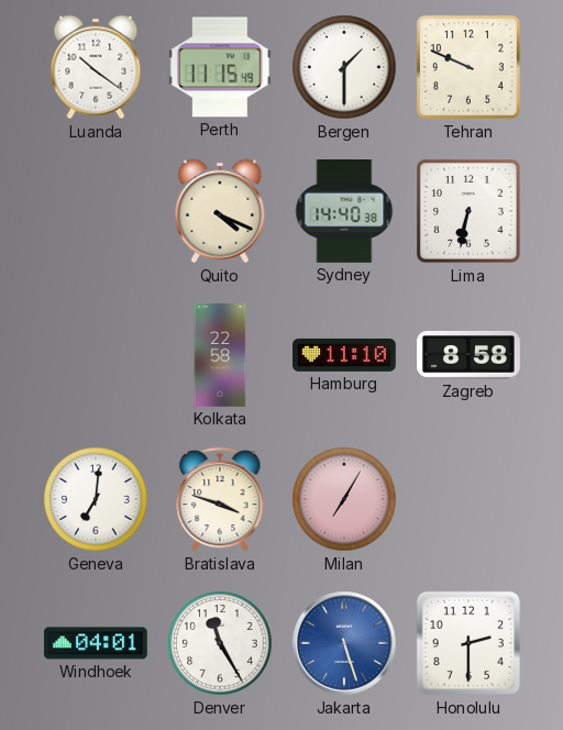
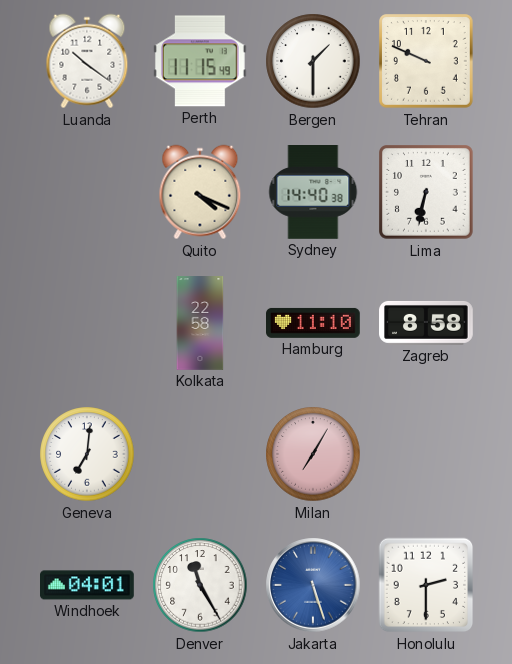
Bratislava: 3:48 -> none (220, 499)
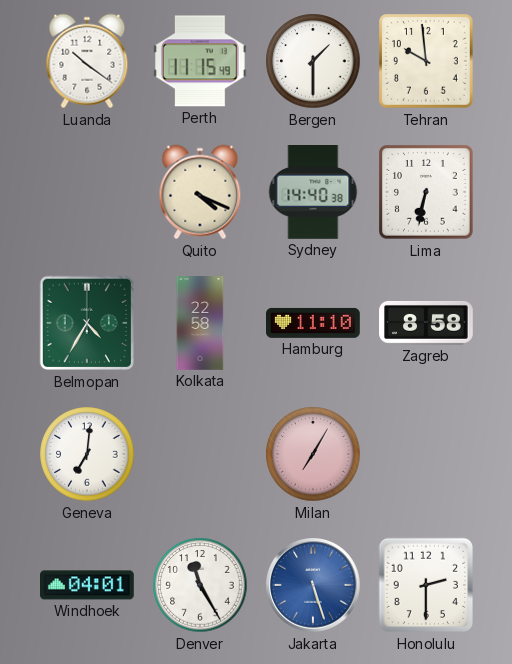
Tehran: 9:49 -> 9:59 (427, 62)
Belmopan: none -> 4:35 (87, 323)
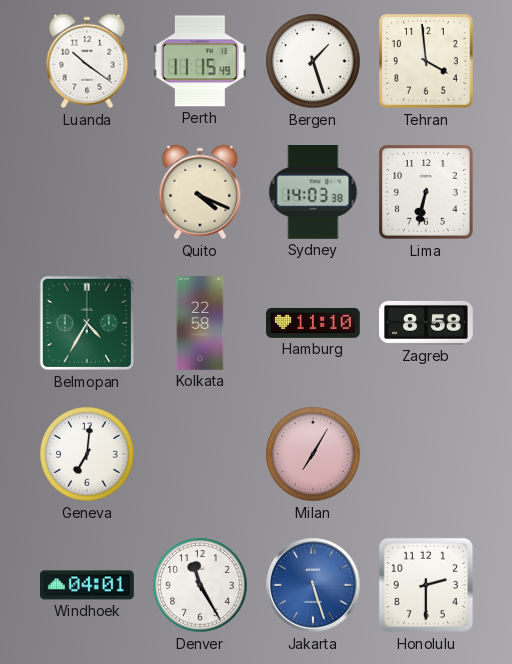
Bergen: 1:30 -> 1:27 (313, 61)
Tehran: 9:59 -> 3:59 (427, 62)
Sydney: 14:40 -> 14:03 (313, 193)
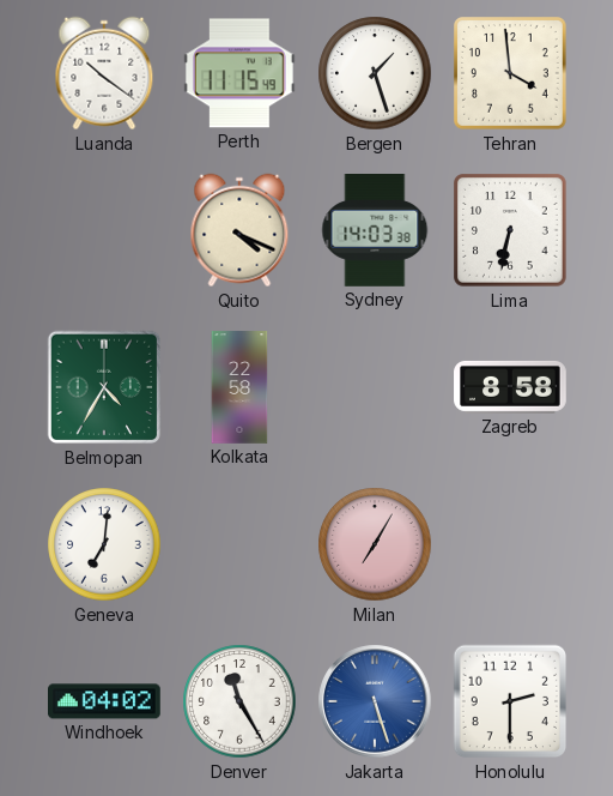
Hamburg: 11:10 -> none (314, 323)
Windhoek: 04:01 -> 04:02 (105, 701)
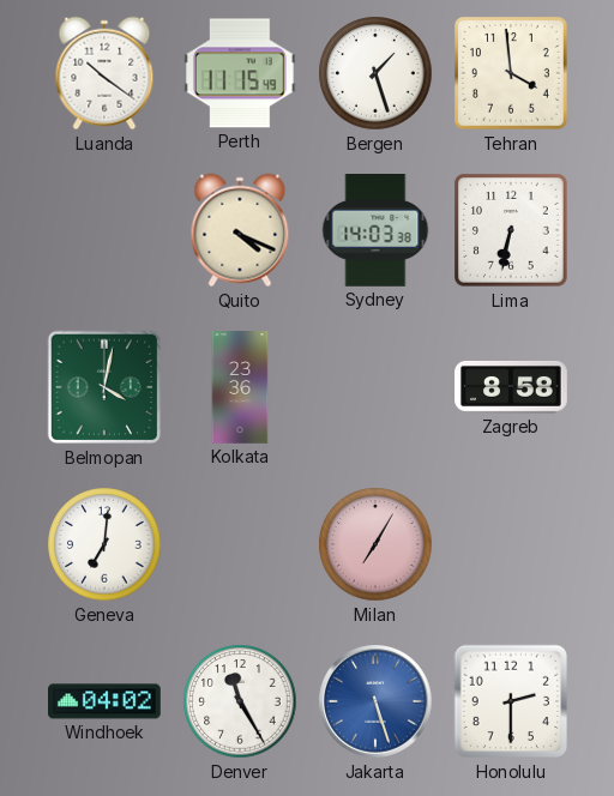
Belmopan: 4:35 -> 4:02 (104, 387)
Kolkata: 22:58 -> 23:36 (240, 387)
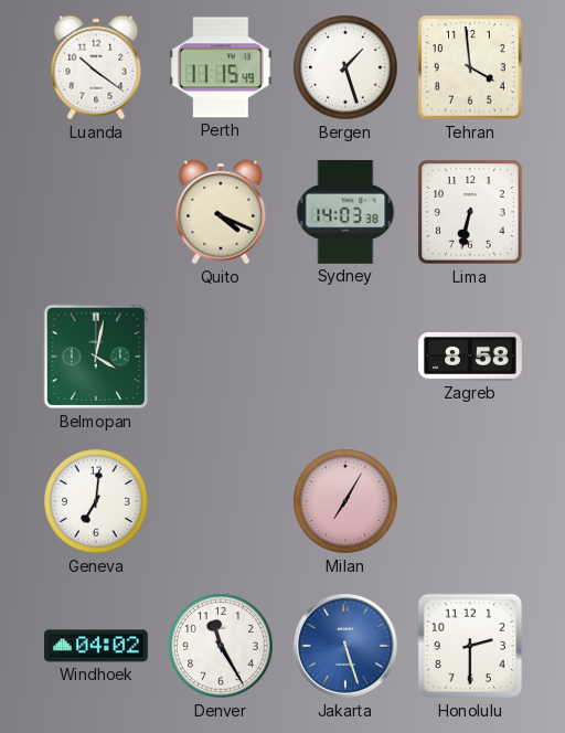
Kolkata: 23:36 -> none (240, 387)
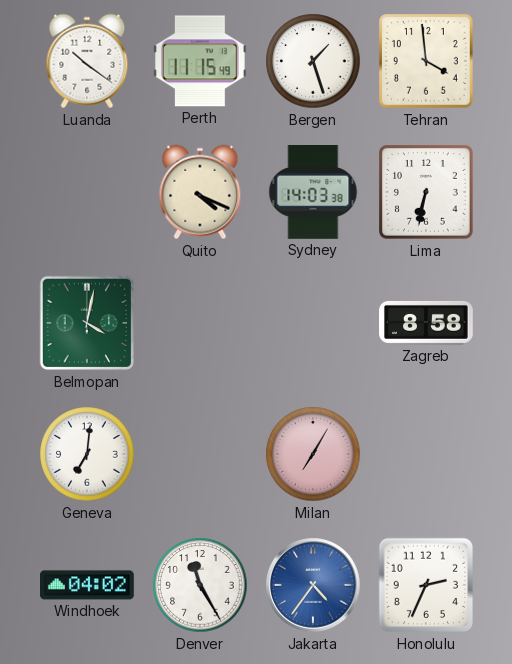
Jakarta: 5:27 -> 4:36 (313, 585)
Honolulu: 2:30 -> 2:34 (426, 585)
